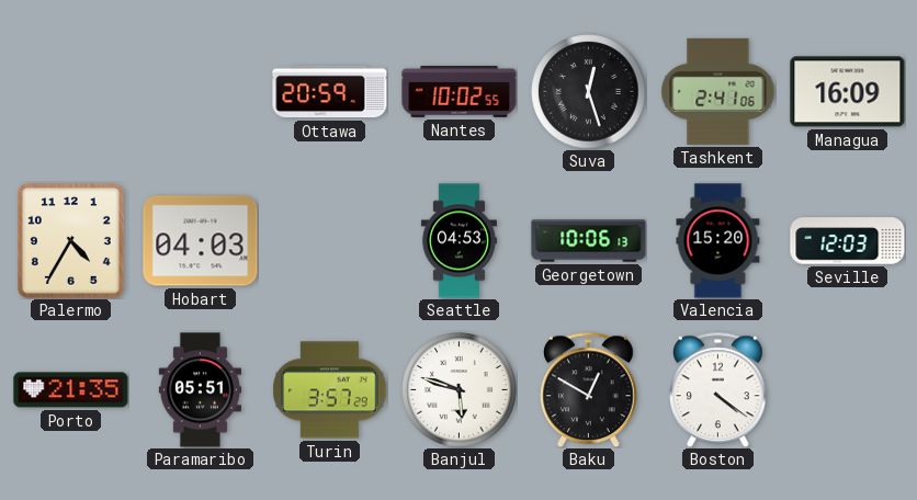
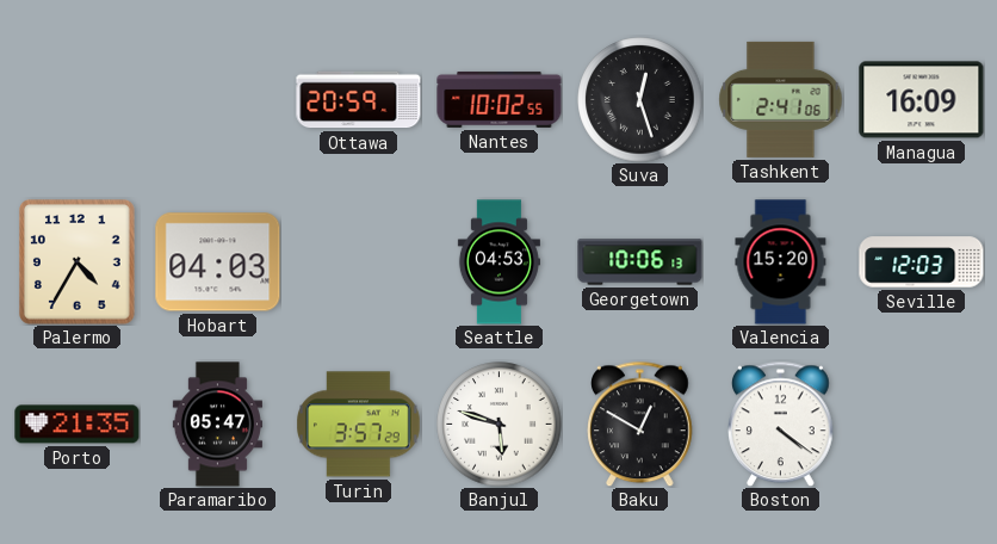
Paramaribo: 05:51 -> 05:47 (217, 425)
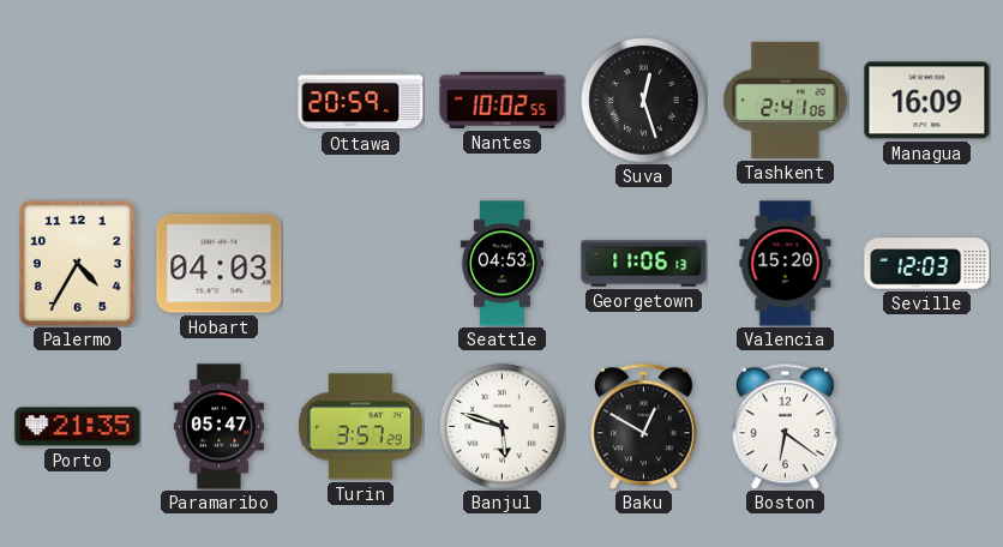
Georgetown: 10:06 -> 11:06 (644, 264)
Boston: 4:21 -> 6:21 (786, 426)
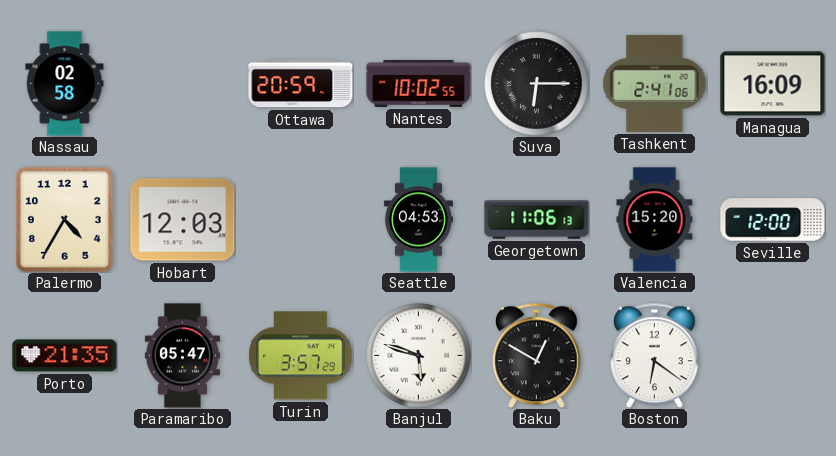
Nassau: none -> 02:58 (65, 84)
Suva: 12:27 -> 6:15 (537, 84)
Hobart: 04:03 -> 12:03 (183, 220)
Seville: 12:03 -> 12:00 (773, 220)
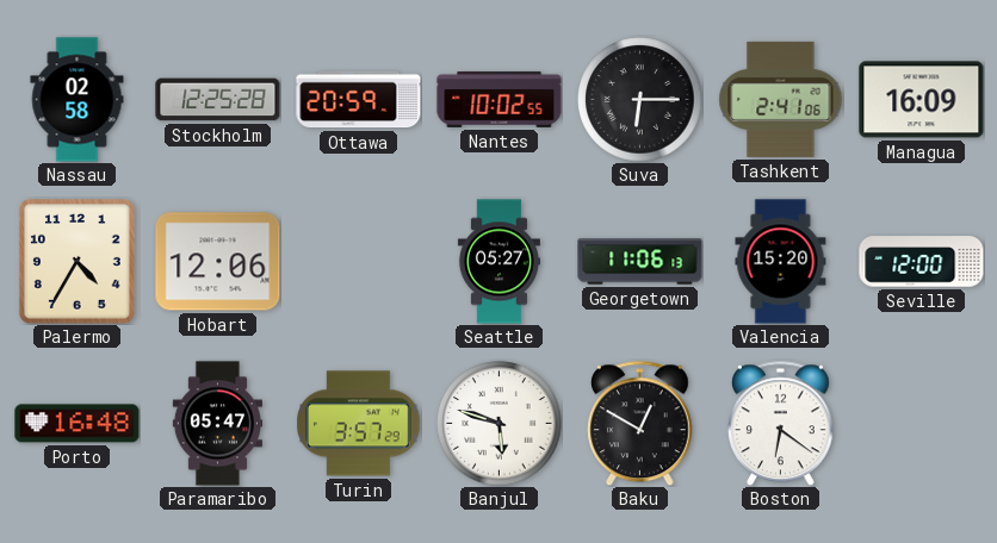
Stockholm: none -> 12:25 (218, 100)
Hobart: 12:03 -> 12:06 (218, 262)
Seattle: 04:53 -> 05:27 (498, 262)
Porto: 21:35 -> 16:48 (78, 424)
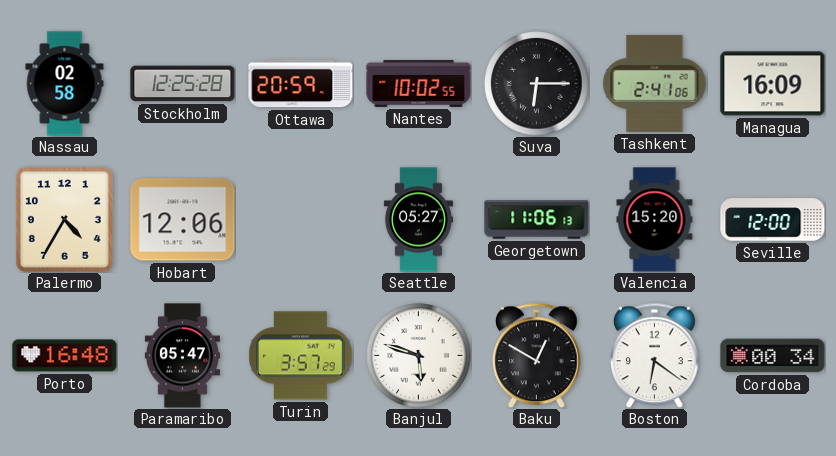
Cordoba: none -> 00:34 (773, 356)
